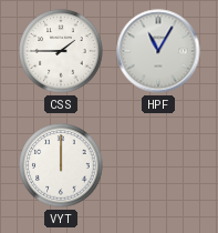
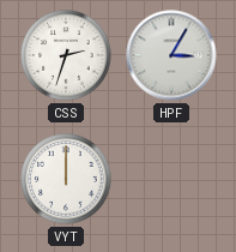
CSS: 1:45 -> 2:33 (66, 55)
HPF: 11:05 -> 3:05 (171, 55)
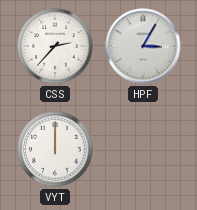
CSS: 2:33 -> 2:37 (55, 46)
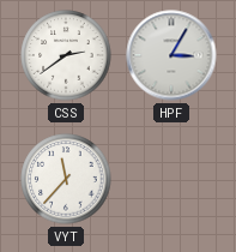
CSS: 2:37 -> 2:39 (66, 55)
VYT: 12:00 -> 11:37 (66, 179)
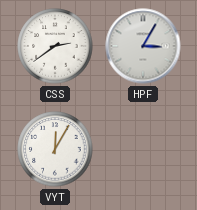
VYT: 11:37 -> 12:05 (55, 149)
